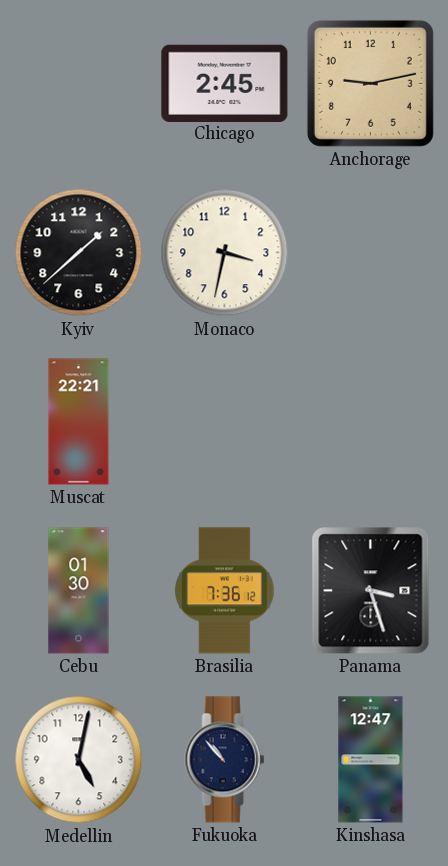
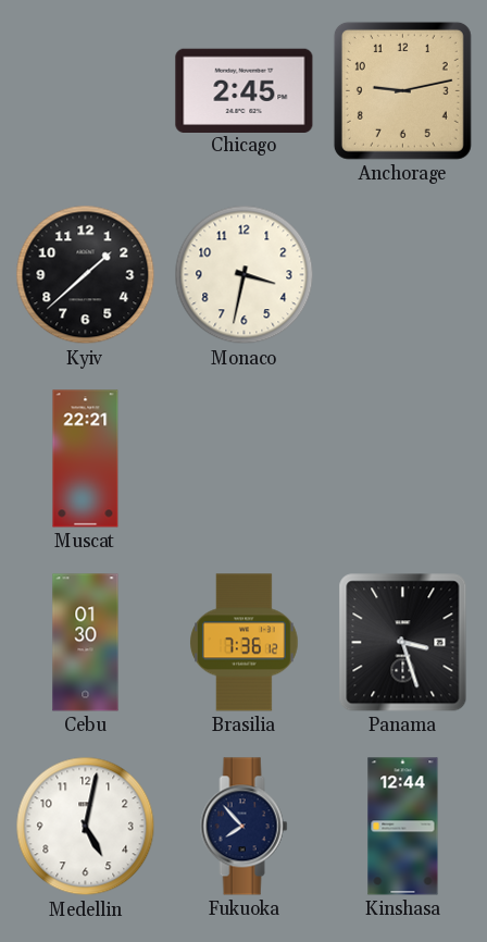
Fukuoka: 10:53 -> 7:53 (245, 827)
Kinshasa: 12:47 -> 12:44 (403, 827)
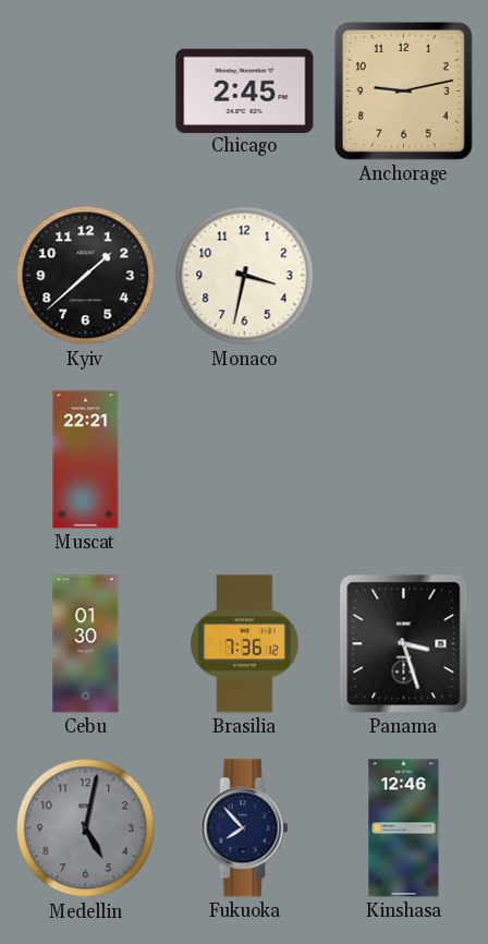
Medellin dial: white -> grey (86, 828)
Kinshasa: 12:44 -> 12:46 (404, 828)
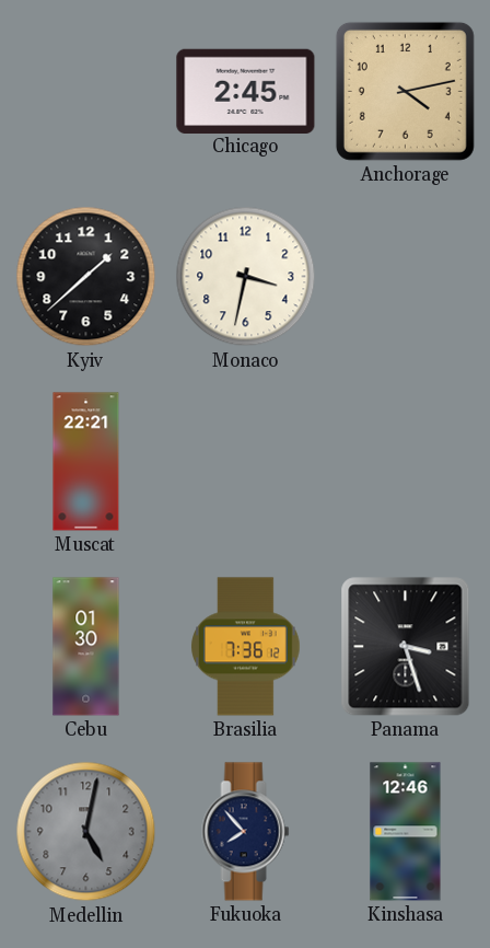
Anchorage: 9:13 -> 4:13 (405, 91)
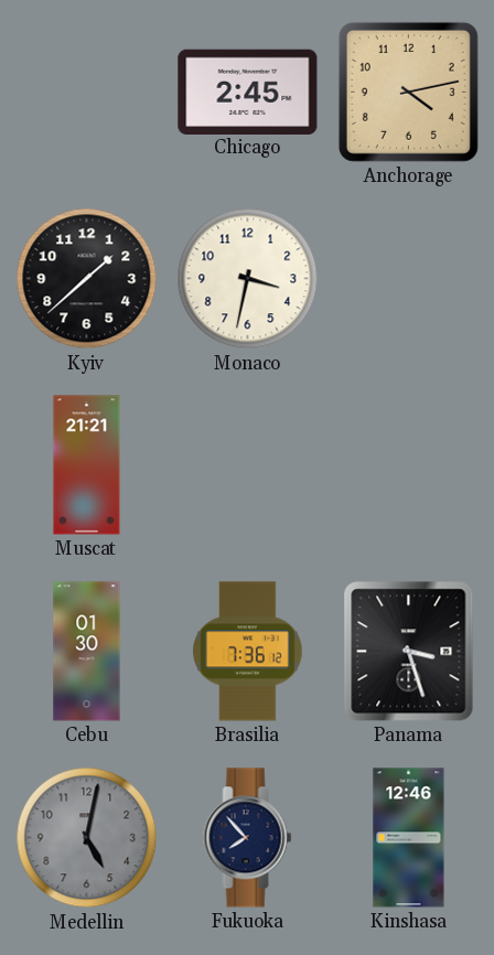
Muscat: 22:21 -> 21:21 (87, 465)
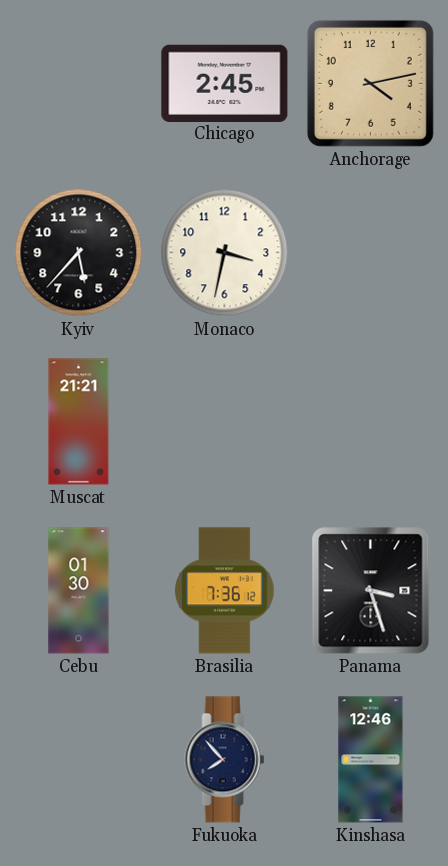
Kyiv: 1:38 -> 5:37 (79, 253)
Medellin: 5:02 -> none (87, 838)
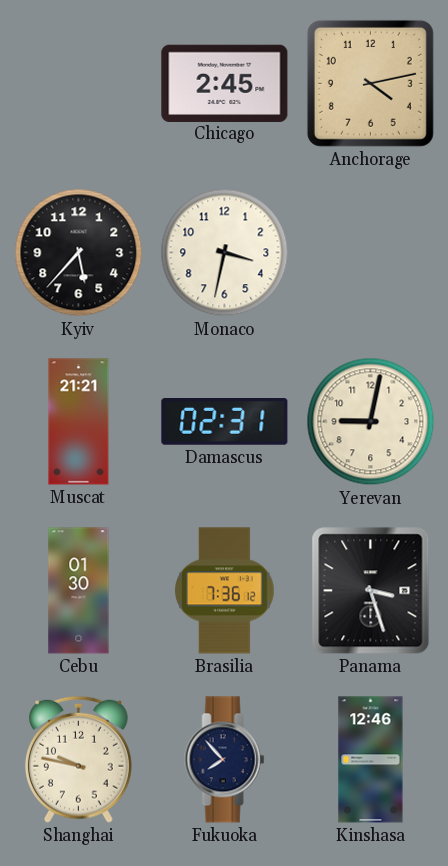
Damascus: none -> 02:31 (225, 422)
Yerevan: none -> 9:02 (371, 422)
Shanghai: none -> 9:47 (78, 759)
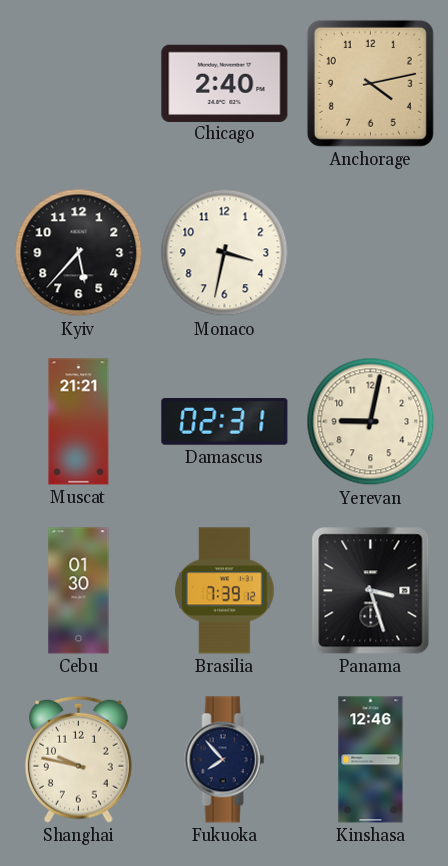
Chicago: 2:45 -> 2:40 (225, 83)
Brasilia: 7:36 -> 7:39 (225, 591)
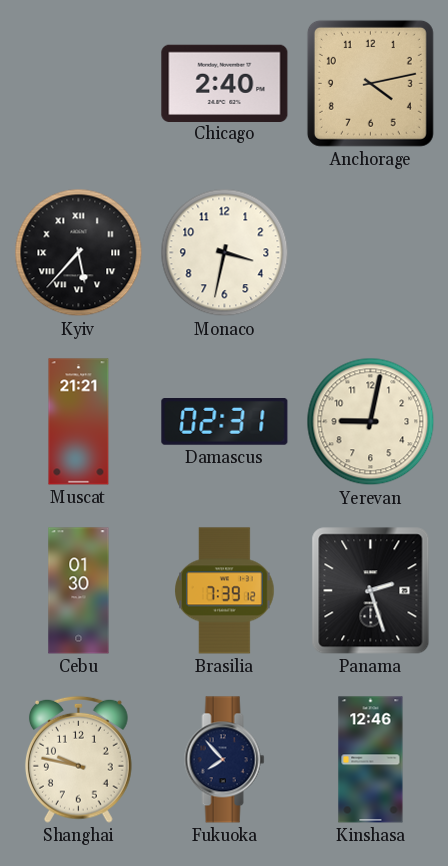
Kyiv numerals: Arabic -> Roman (79, 253)
Panama: 3:27 -> 2:27 (371, 591)
